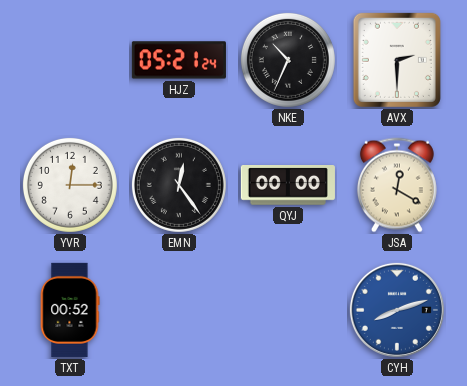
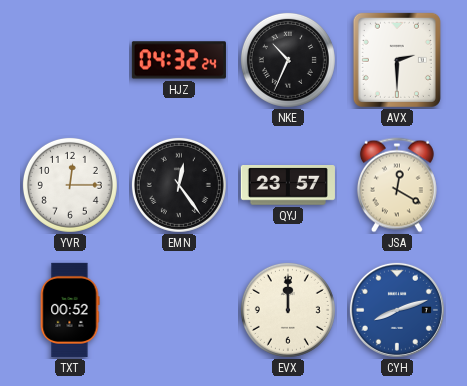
HJZ: 05:21 -> 04:32 (179, 60)
QYJ: 00:00 -> 23:57 (288, 186)
EVX: none -> 12:00 (288, 310)
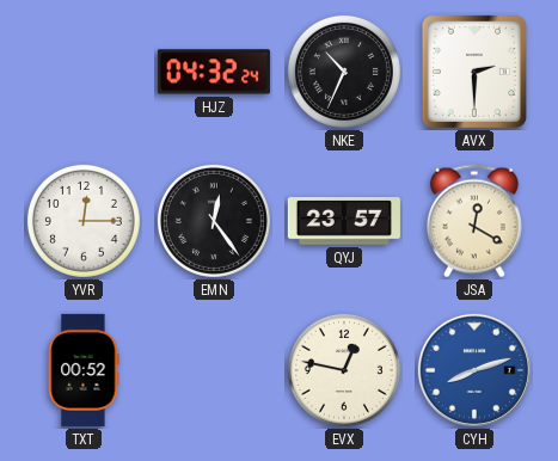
EVX: 12:00 -> 12:47 (344, 370)
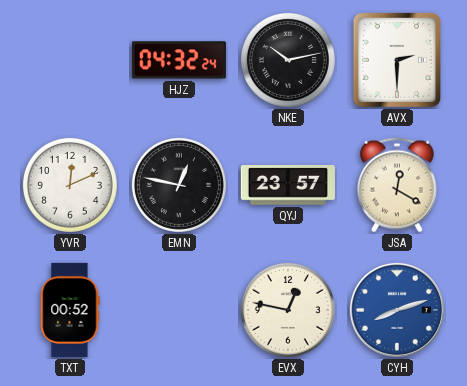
NKE: 10:34 -> 10:13 (288, 60)
YVR: 12:15 -> 12:11 (70, 185)
EMN: 12:24 -> 12:47 (179, 185)
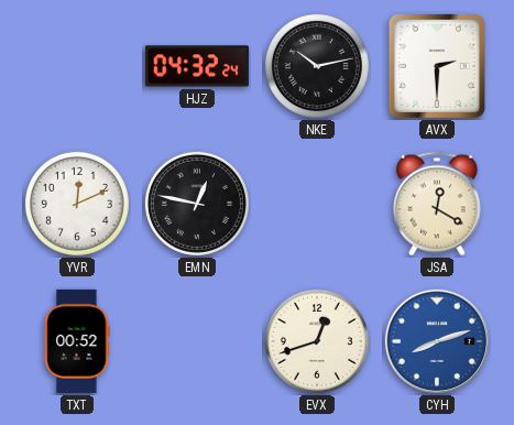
QYJ: 23:57 -> none (288, 186)
EVX: 12:47 -> 12:42 (317, 341)
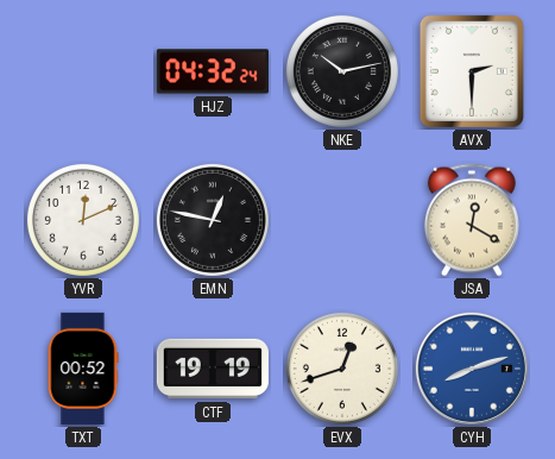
CTF: none -> 19:19 (213, 369)
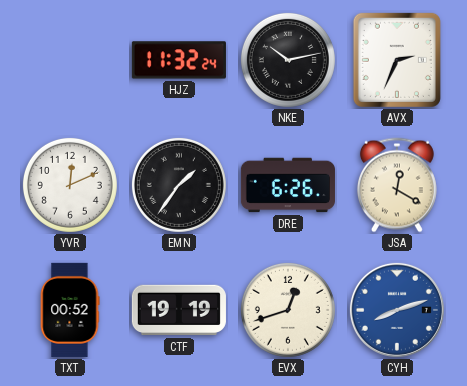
HJZ: 04:32 -> 11:32 (179, 60)
AVX: 2:30 -> 2:34 (397, 60)
EMN: 12:47 -> 1:36 (179, 185)
DRE: none -> 6:26 (288, 185)
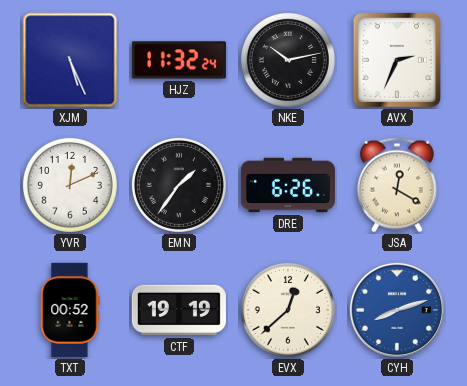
XJM: none -> 5:26 (70, 60)
EVX: 12:42 -> 12:38 (288, 310)
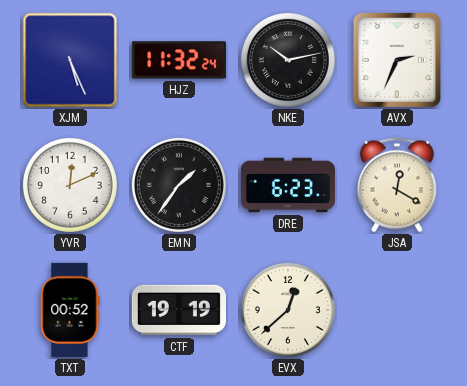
DRE: 6:26 -> 6:23 (288, 185)
CYH: 8:12 -> none (397, 310)
